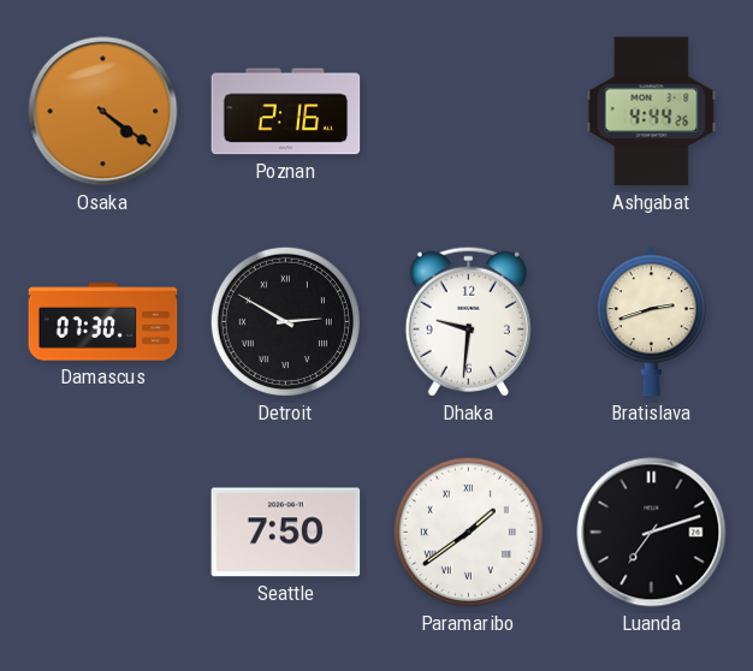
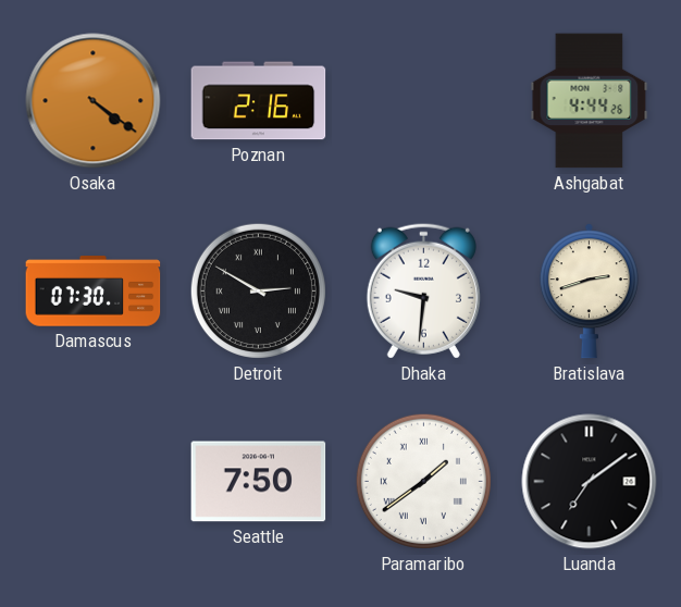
Luanda: 7:12 -> 7:09 (590, 482)
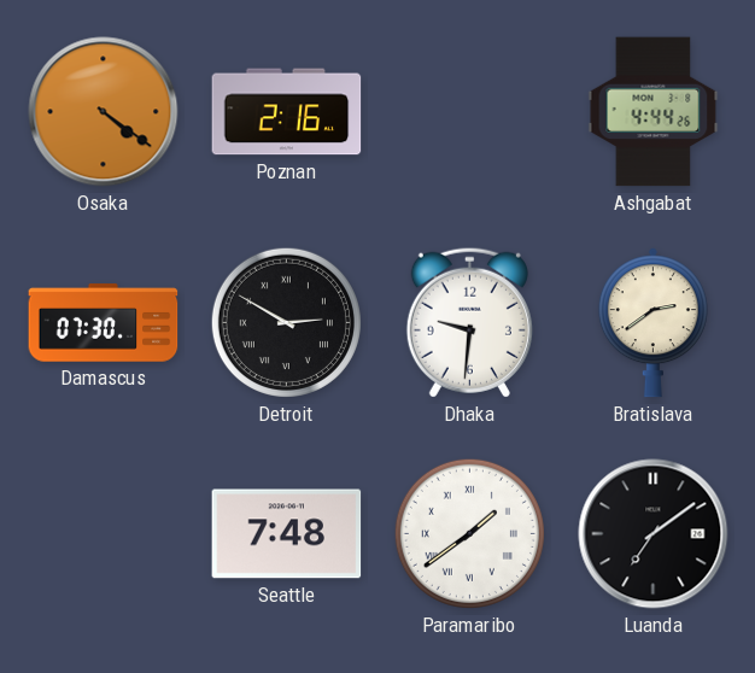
Bratislava: 2:42 -> 2:39 (652, 323)
Seattle: 7:50 -> 7:48 (287, 534)
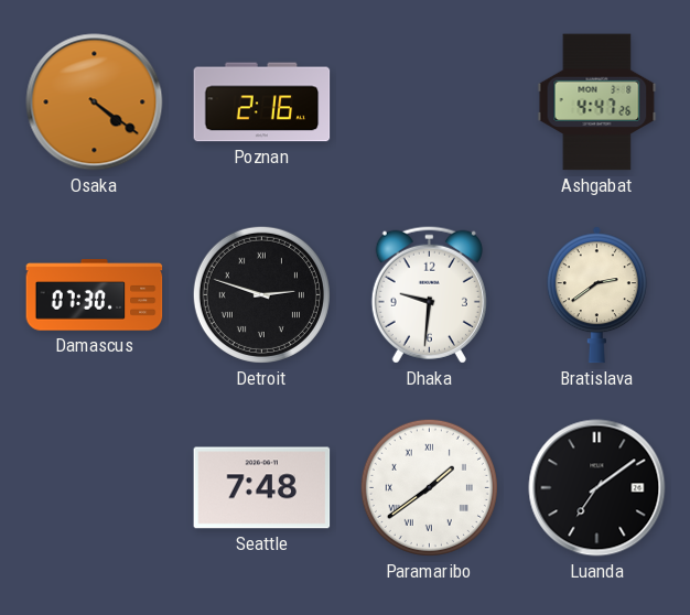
Ashgabat: 4:44 -> 4:47 (597, 102)
Detroit: 2:50 -> 2:48 (261, 294)
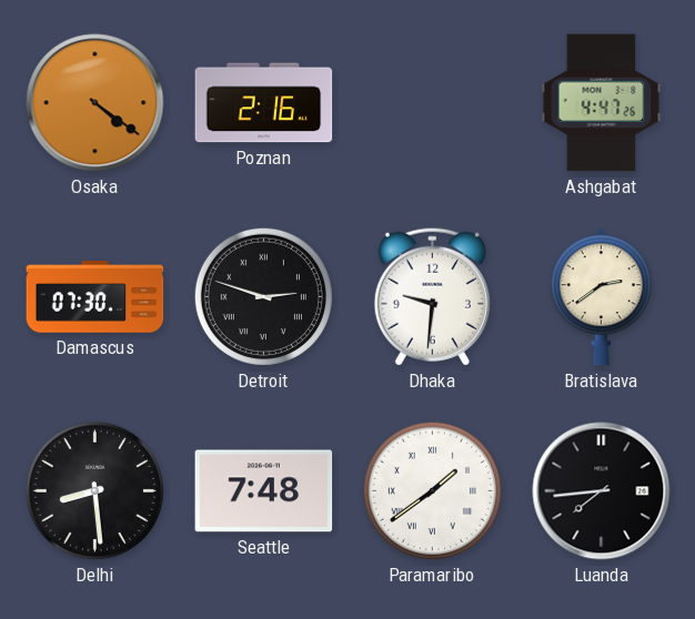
Delhi: none -> 8:29 (94, 490)
Luanda: 7:09 -> 7:44 (602, 491)
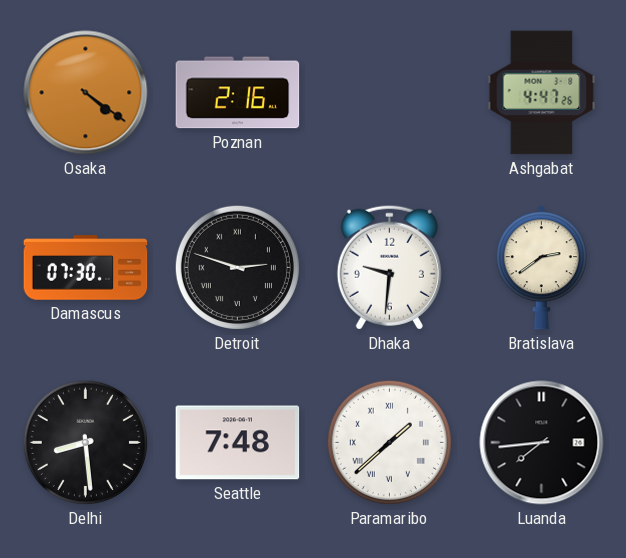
Paramaribo: 1:39 -> 1:38 (389, 442)
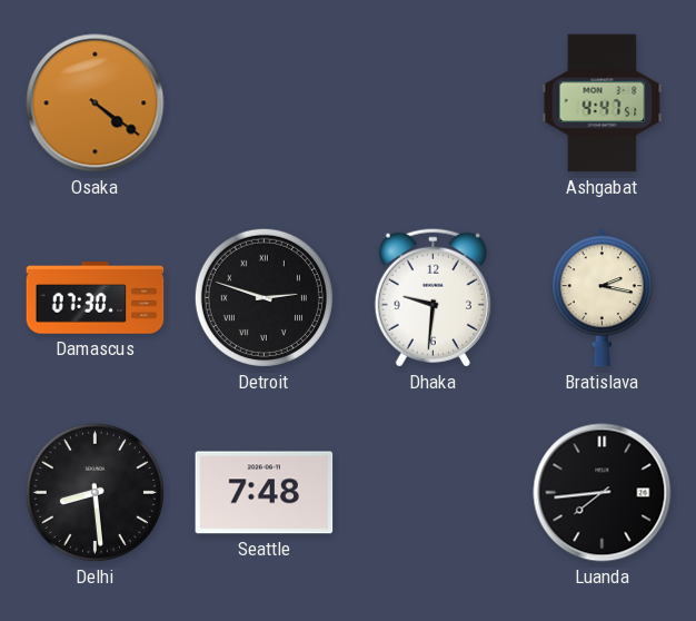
Poznan: 2:16 -> none (238, 93)
Ashgabat: 4:47:26 -> 4:47:51 (603, 103)
Bratislava: 2:39 -> 2:17 (601, 298)
Paramaribo: 1:38 -> none (389, 442)
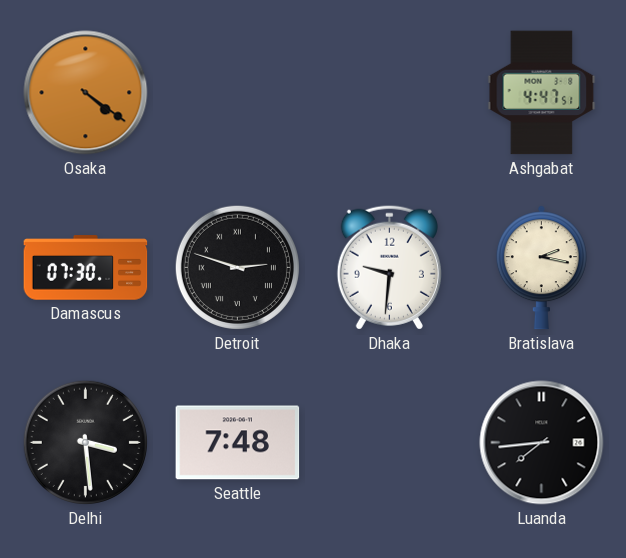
Delhi: 8:29 -> 3:29 (85, 442)
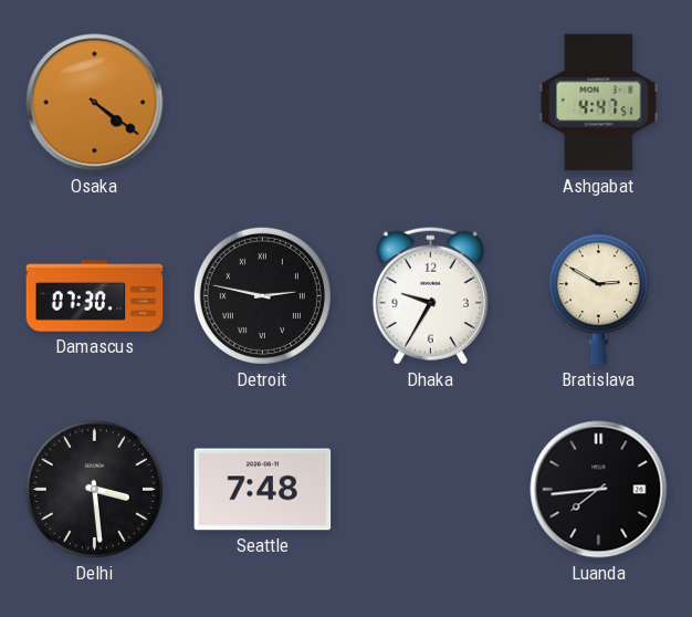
Detroit: 2:48 -> 2:47 (262, 295)
Dhaka: 9:31 -> 9:35 (430, 295)
Bratislava: 2:17 -> 2:50 (598, 296)
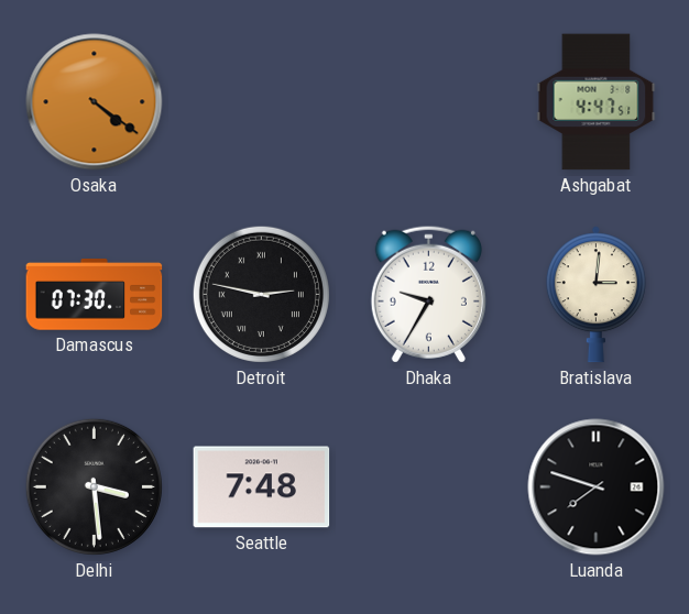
Bratislava: 2:50 -> 3:01 (595, 295)
Luanda: 7:44 -> 7:48 (597, 487)
